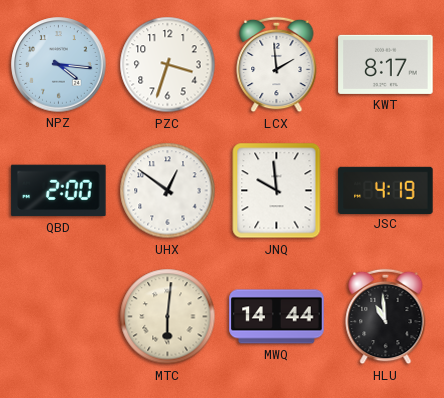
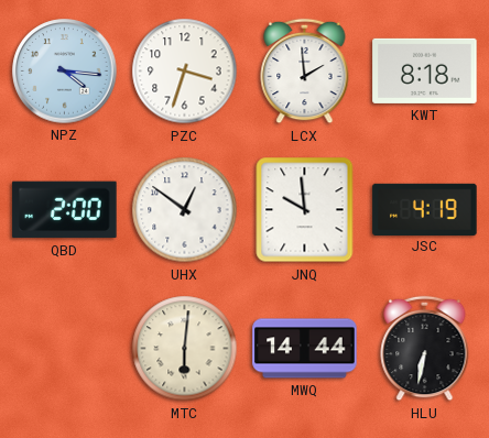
KWT: 8:17 -> 8:18 (425, 70)
HLU: 10:59 -> 6:32 (425, 349)
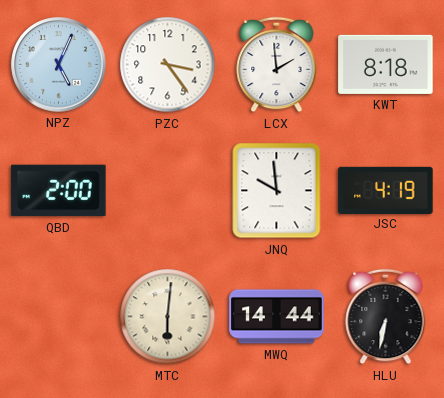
NPZ: 4:16 -> 5:04 (59, 65)
PZC: 3:33 -> 3:24 (168, 65)
UHX: 12:51 -> none (185, 210)
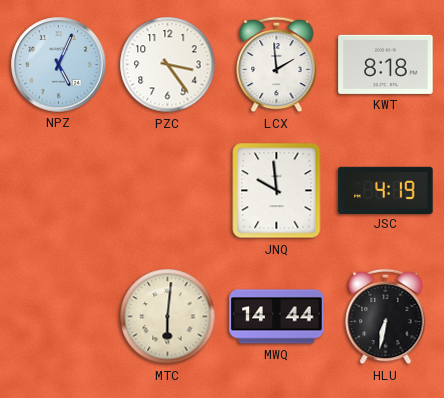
QBD: 2:00 -> none (59, 191)
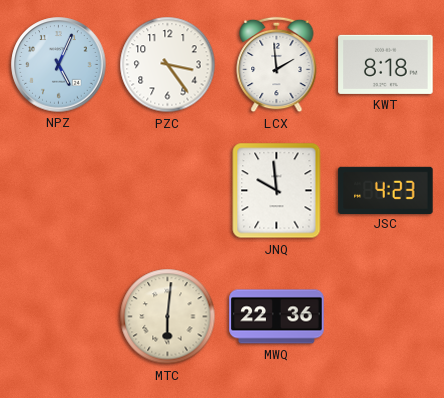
JSC: 4:19 -> 4:23 (386, 190)
MWQ: 14:44 -> 22:36 (277, 317)
HLU: 6:32 -> none (386, 317)
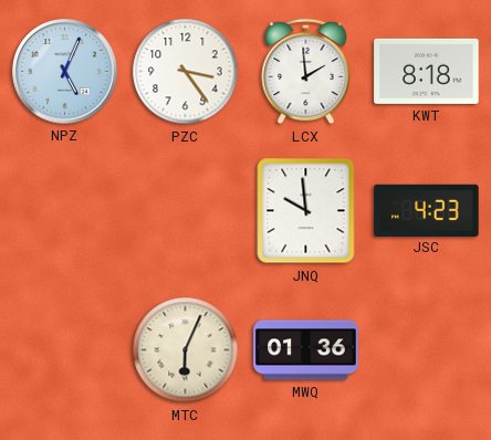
MTC: 6:01 -> 6:04 (186, 350)
MWQ: 22:36 -> 01:36 (306, 350)
